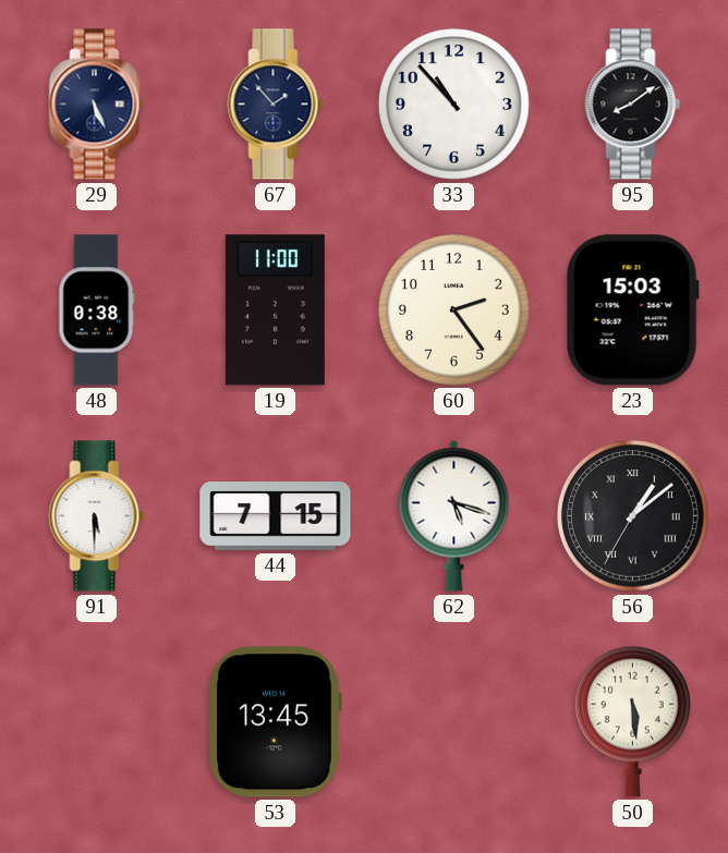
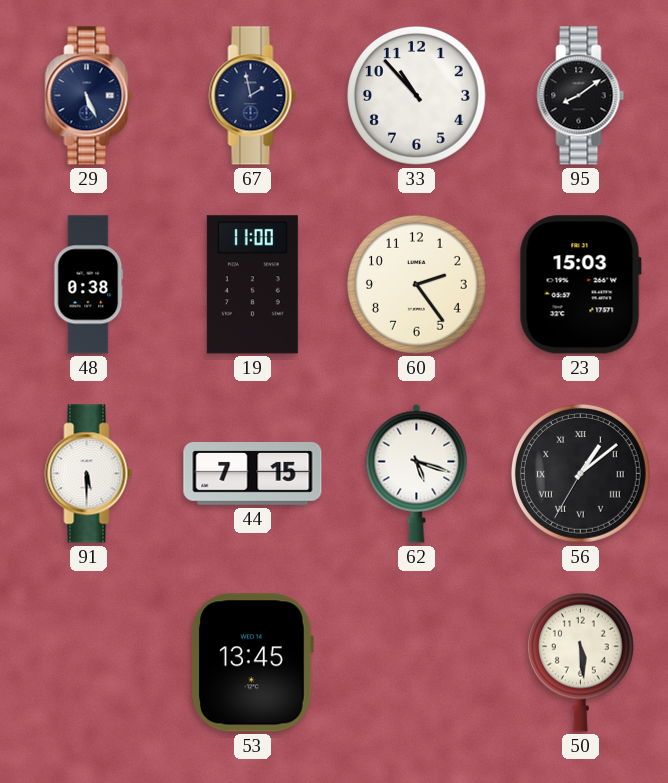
67: 1:53 -> 1:58 (253, 96)
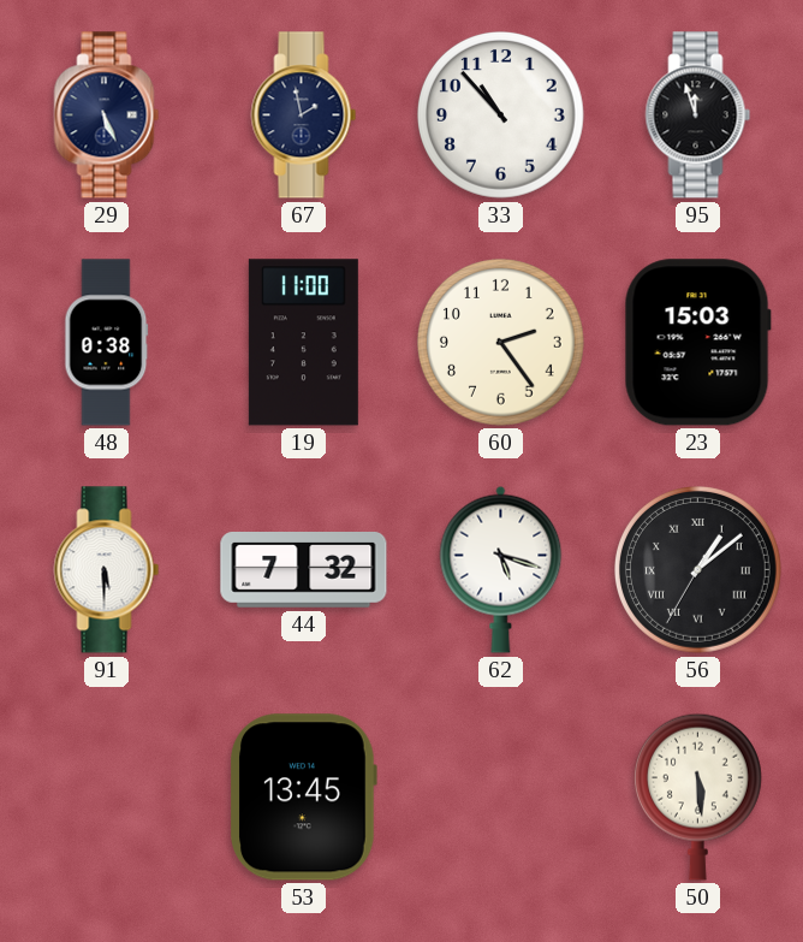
95: 8:09 -> 11:57 (698, 115)
44: 7:15 -> 7:32 (304, 570)
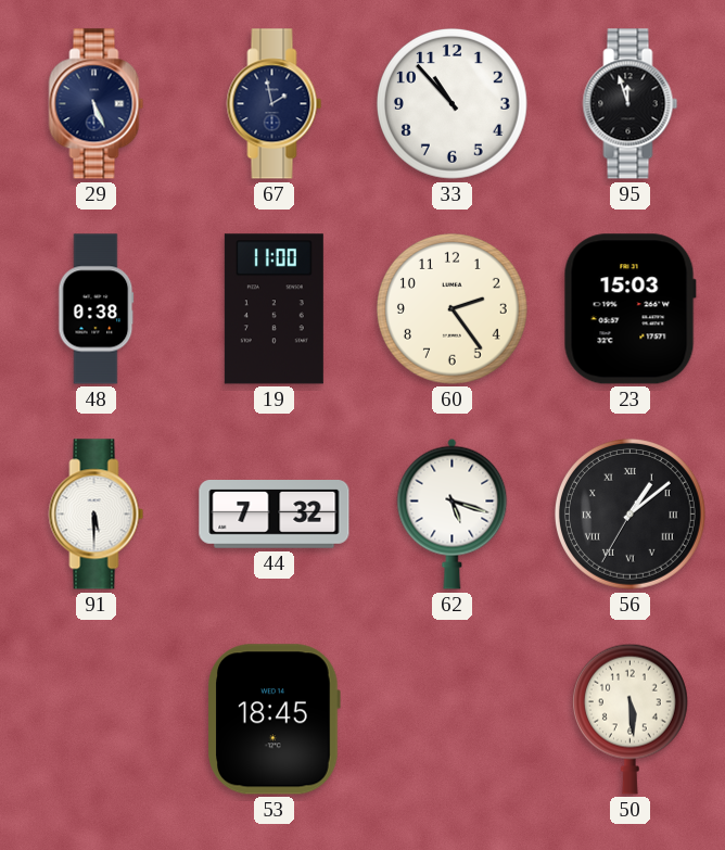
53: 13:45 -> 18:45 (275, 720)
